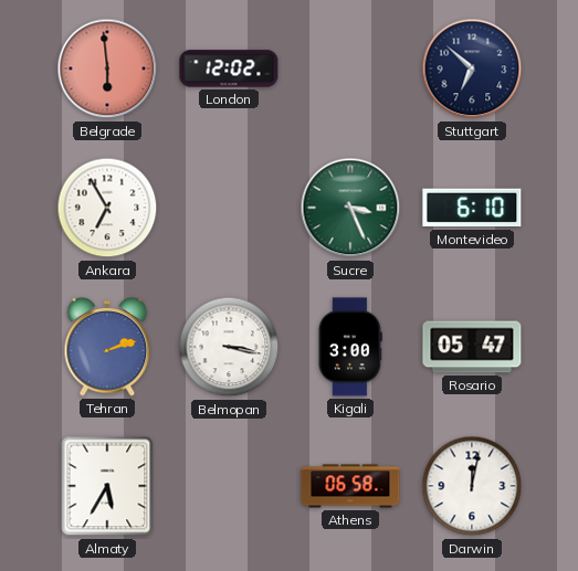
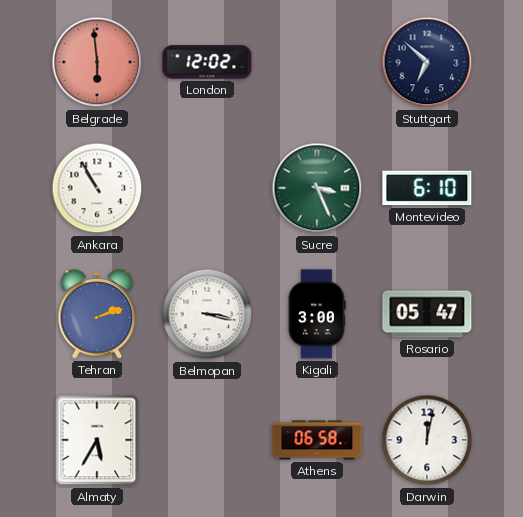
Ankara: 6:55 -> 10:55 (97, 188)
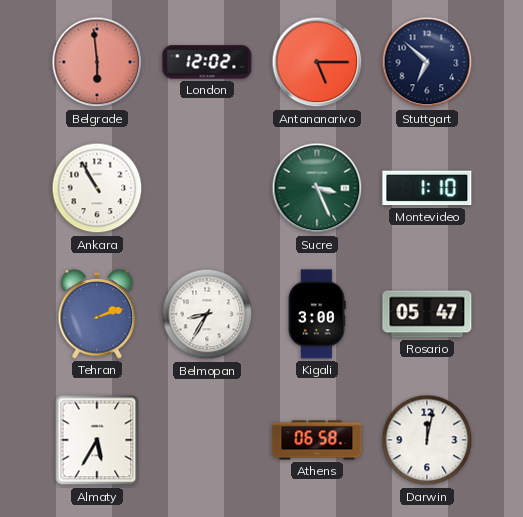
Antananarivo: none -> 5:15 (317, 62)
Montevideo: 6:10 -> 1:10 (427, 188)
Belmopan: 3:17 -> 8:35 (207, 314)
